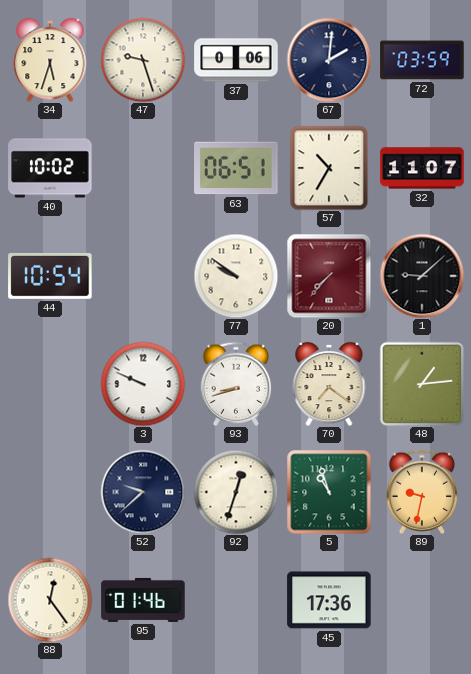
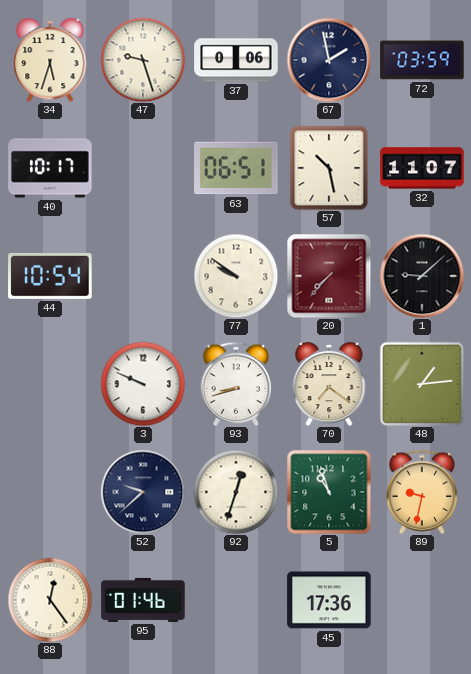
67: 2:01 -> 1:58 (329, 60)
40: 10:02 -> 10:17 (50, 168)
57: 10:35 -> 10:28 (329, 168)
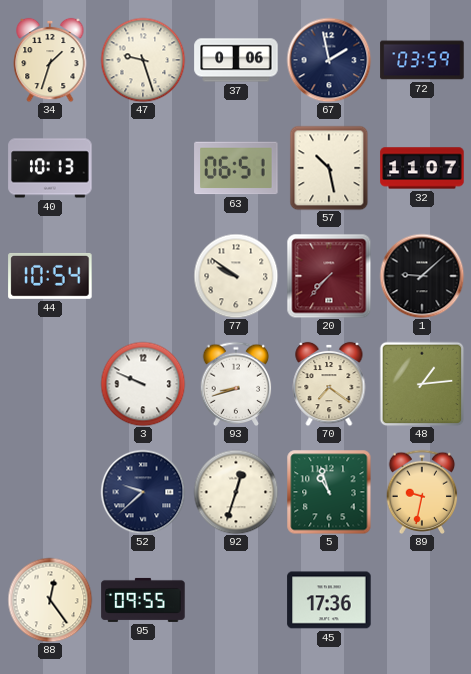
34: 5:33 -> 1:33 (50, 60)
40: 10:17 -> 10:13 (50, 168)
95: 01:46 -> 09:55 (143, 600)
